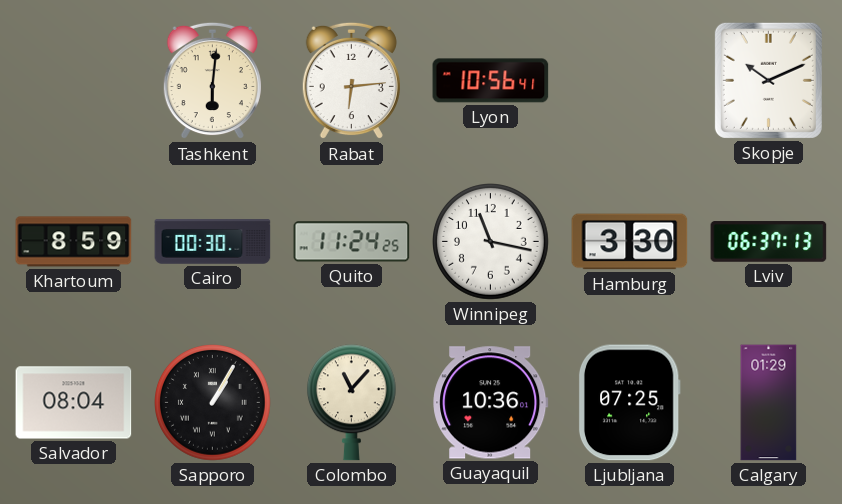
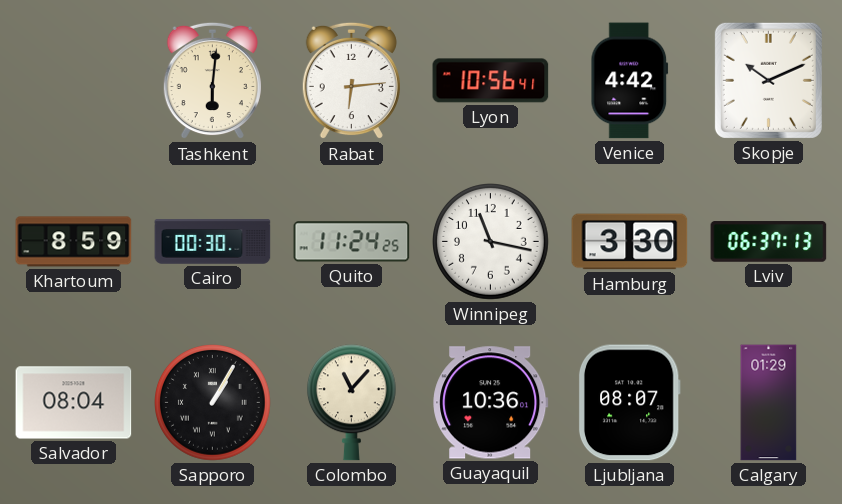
Venice: none -> 4:42 (630, 81)
Ljubljana: 07:25 -> 08:07 (629, 403)
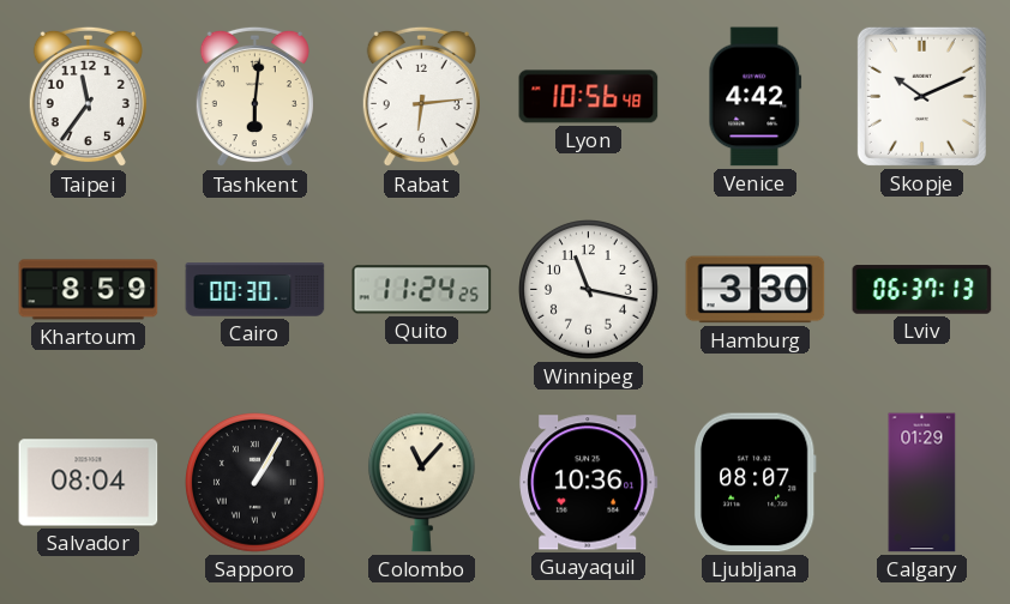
Taipei: none -> 11:36 (88, 97)
Lyon: 10:56:41 -> 10:56:48 (589, 97)
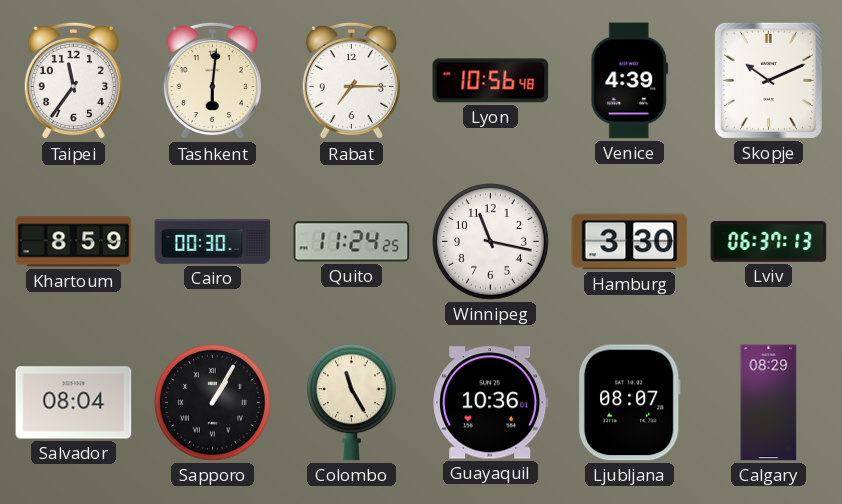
Rabat: 6:14 -> 7:15 (351, 81)
Venice: 4:42 -> 4:39 (630, 81)
Colombo: 11:07 -> 11:25 (351, 403)
Calgary: 01:29 -> 08:29 (769, 403)
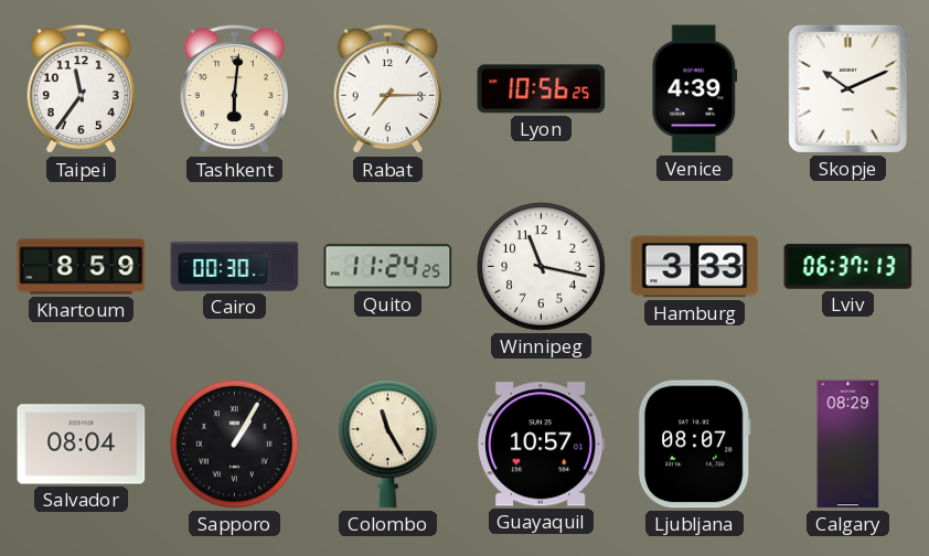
Lyon: 10:56:48 -> 10:56:25 (542, 89)
Hamburg: 3:30 -> 3:33 (695, 267)
Guayaquil: 10:36 -> 10:57 (542, 445)
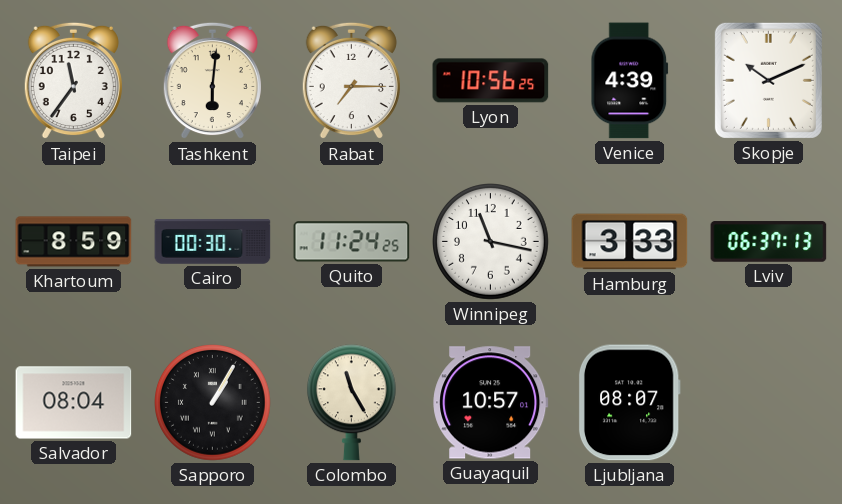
Calgary: 08:29 -> none (848, 445)
